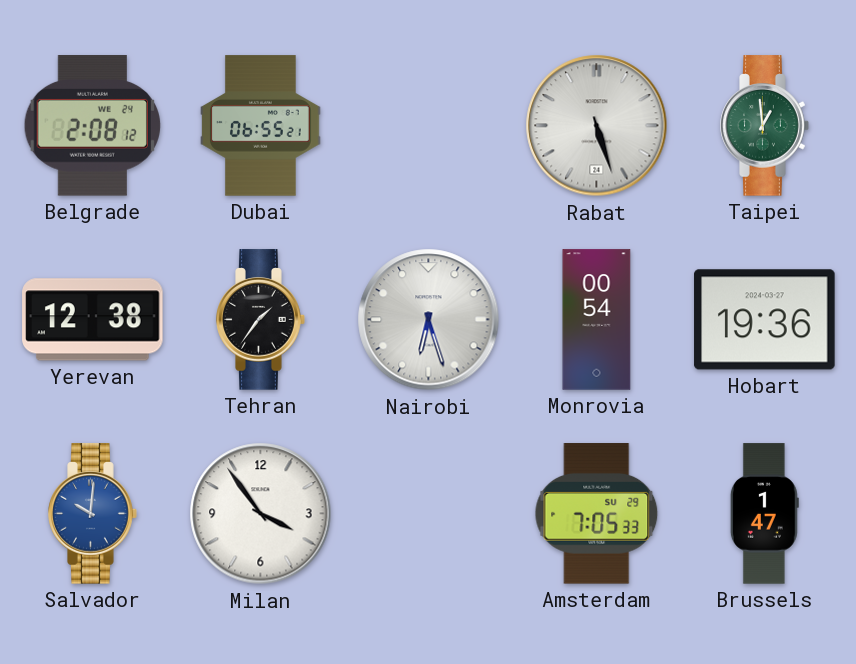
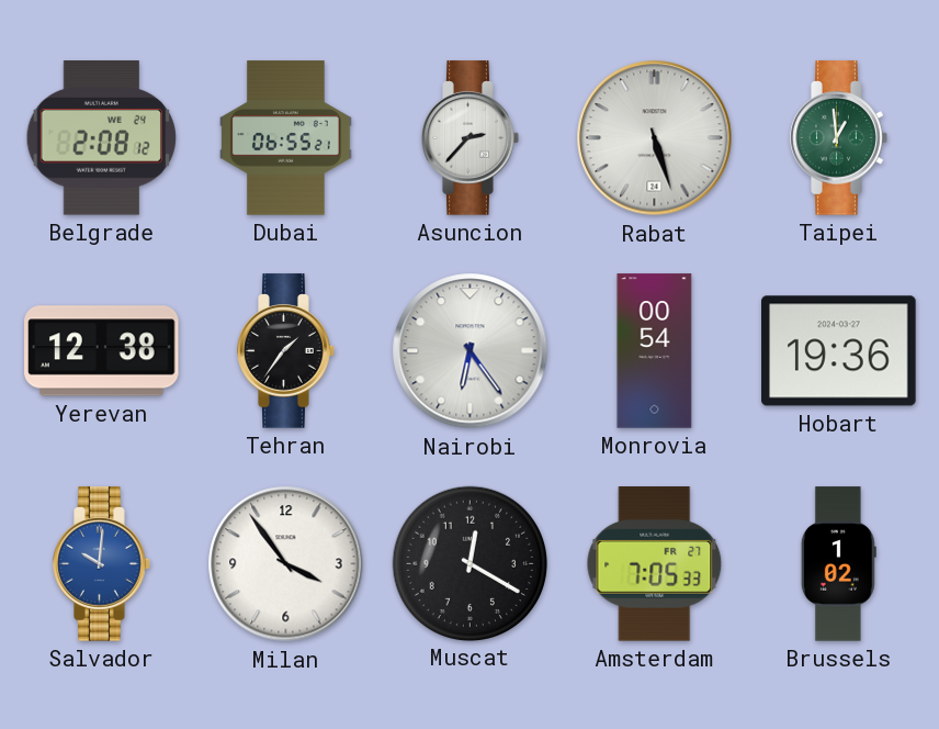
Asuncion: none -> 2:37 (471, 138)
Nairobi: 6:27 -> 6:24 (471, 351)
Muscat: none -> 12:20 (470, 563)
Amsterdam date: SU 29 -> FR 27 (655, 564)
Brussels: 1:47 -> 1:02 (838, 564)
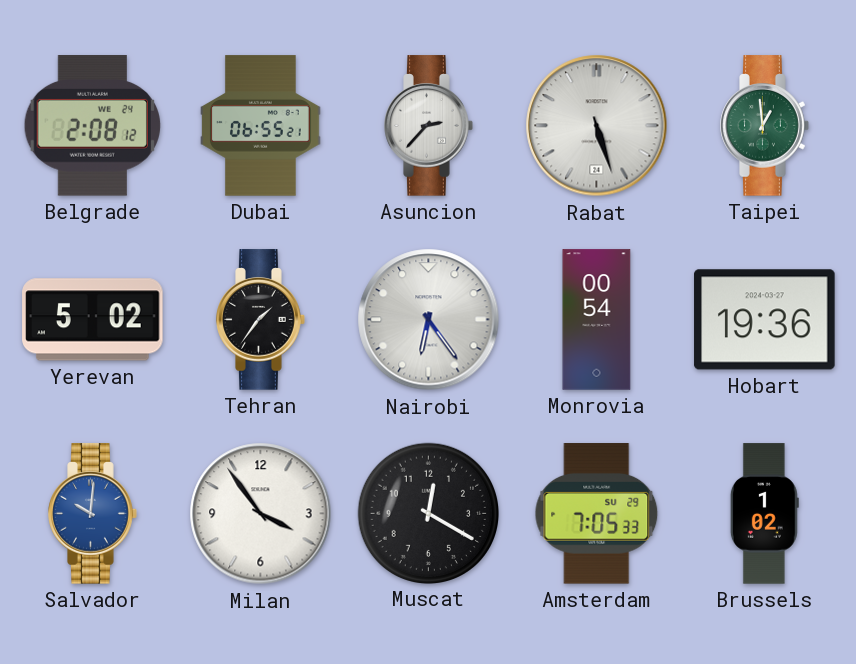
Yerevan: 12:38 -> 5:02 (93, 320)
Amsterdam date: FR 27 -> SU 29 (597, 514)
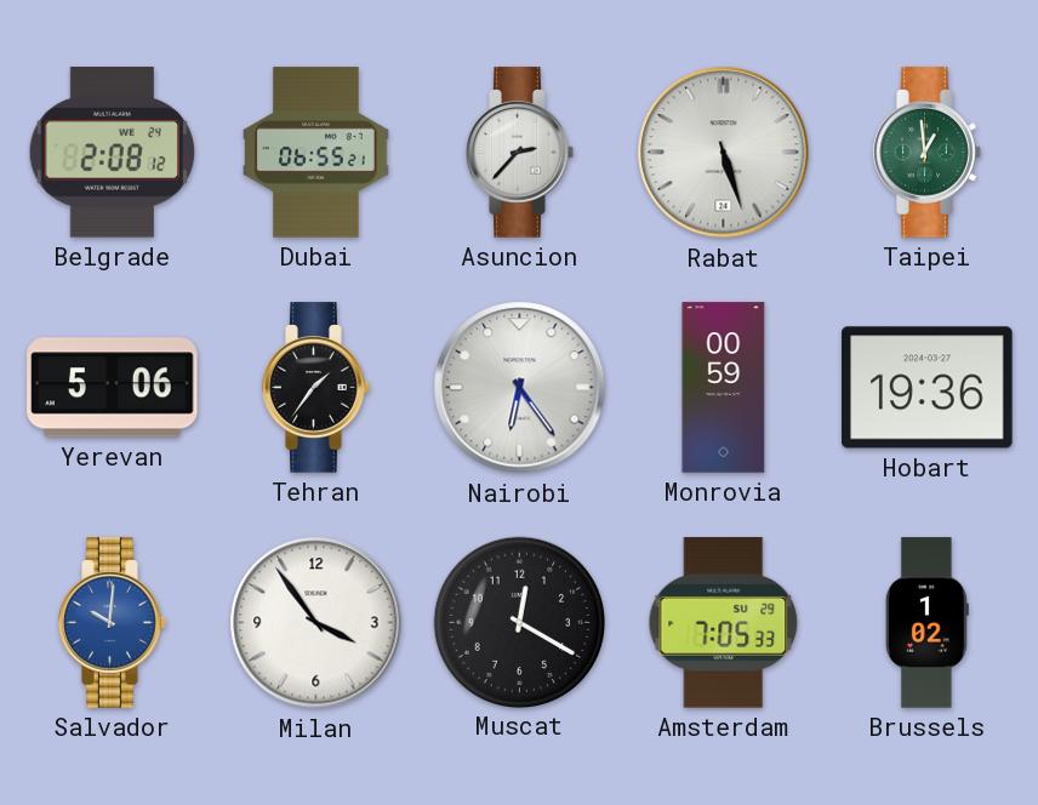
Yerevan: 5:02 -> 5:06 (113, 388)
Monrovia: 00:54 -> 00:59 (724, 388)
